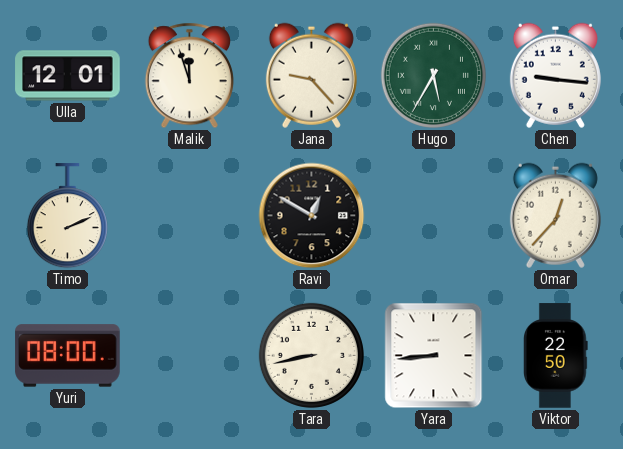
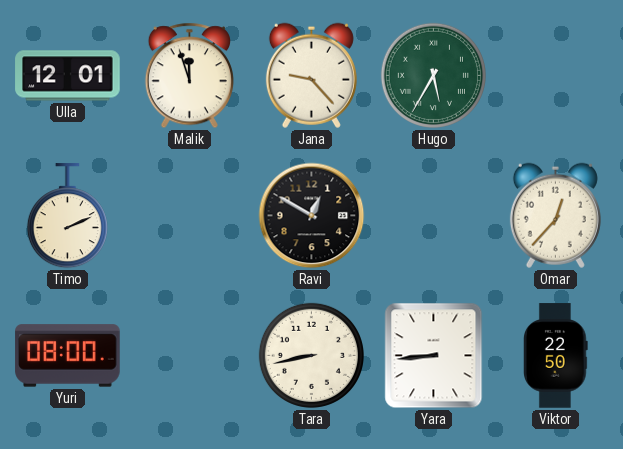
Chen: 9:16 -> none (555, 75)
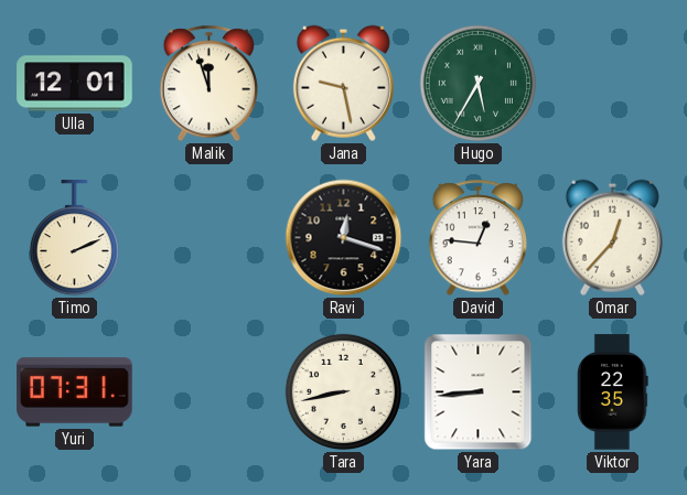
Jana: 9:23 -> 9:28 (343, 83)
Ravi: 12:50 -> 12:18 (344, 238)
David: none -> 12:46 (477, 238)
Yuri: 08:00 -> 07:31 (75, 392)
Viktor: 22:50 -> 22:35 (613, 392)
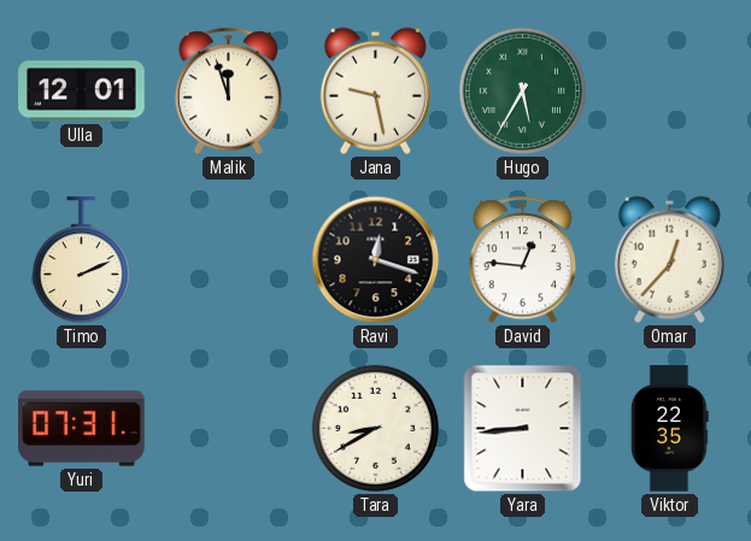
Tara: 8:43 -> 8:40 (375, 428)
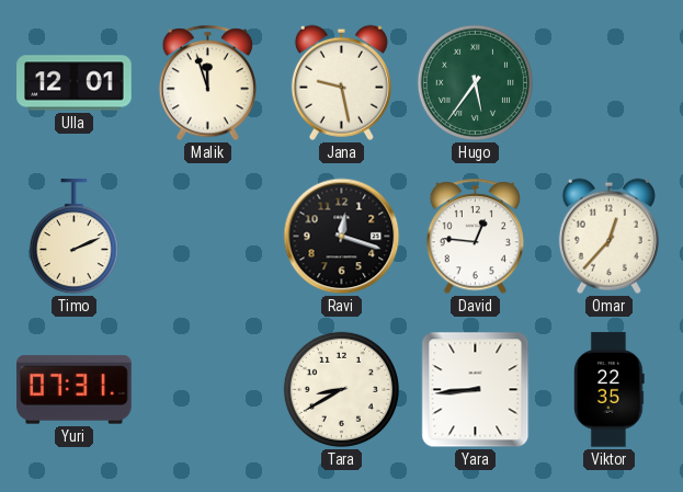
Hugo: 5:35 -> 5:36 (475, 82)
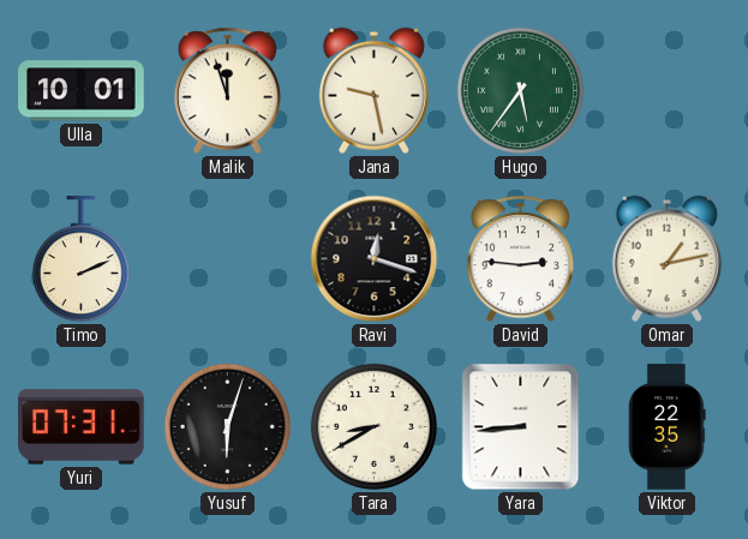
Ulla: 12:01 -> 10:01 (82, 91)
David: 12:46 -> 2:46 (520, 259)
Omar: 12:37 -> 1:13 (666, 258)
Yusuf: none -> 6:03 (227, 426)
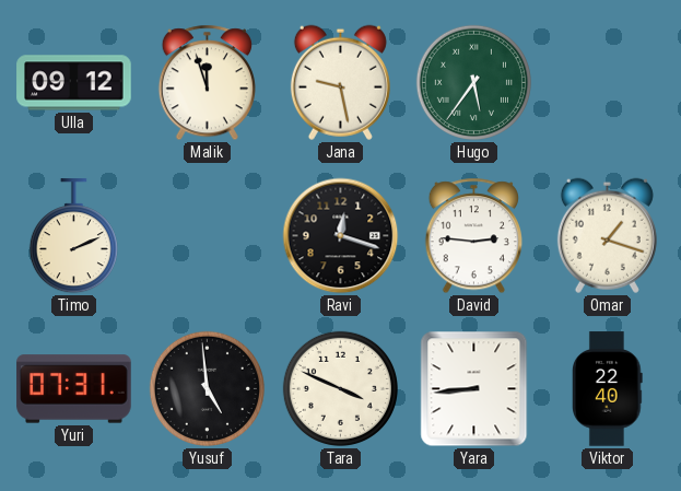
Ulla: 10:01 -> 09:12 (74, 83)
Omar: 1:13 -> 1:18 (607, 235)
Yusuf: 6:03 -> 4:59 (207, 388)
Tara: 8:40 -> 3:49 (340, 388)
Viktor: 22:35 -> 22:40 (608, 389)
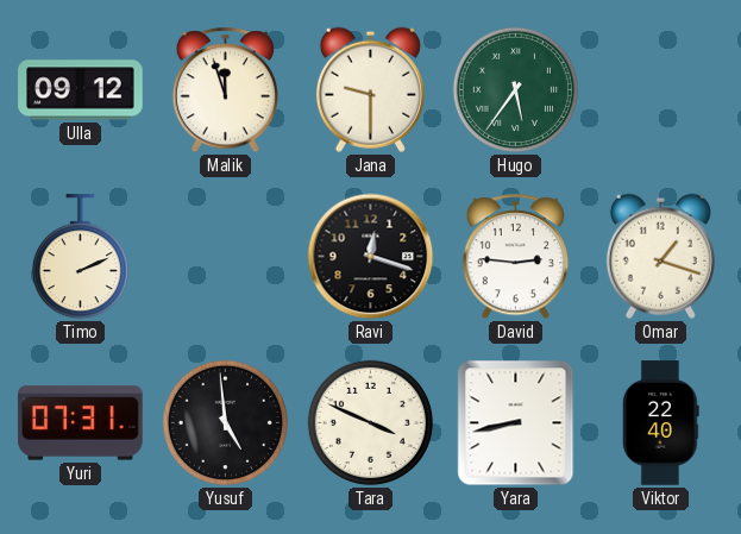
Jana: 9:28 -> 9:30 (370, 89)
Yara: 8:44 -> 8:43 (516, 423)
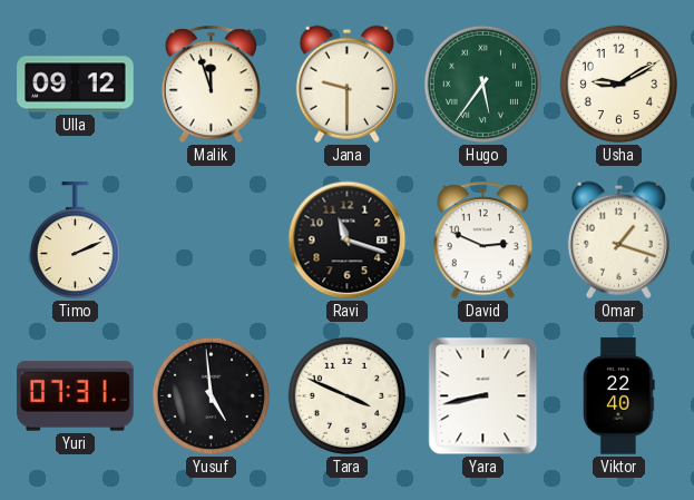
Usha: none -> 9:10 (618, 84)
Ravi: 12:18 -> 11:18 (348, 241)
David: 2:46 -> 2:49 (482, 241)
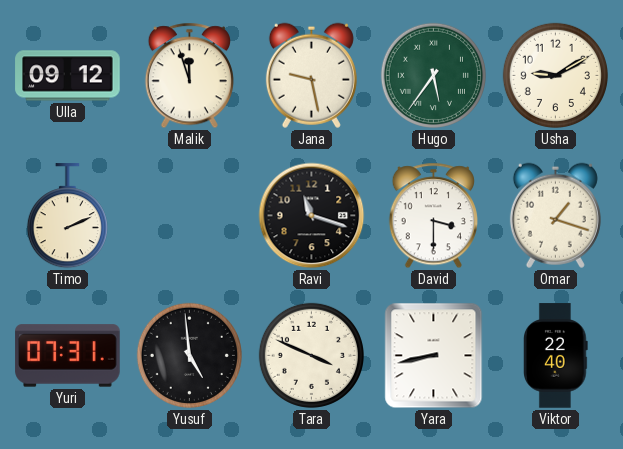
Jana: 9:30 -> 9:28 (311, 75)
David: 2:49 -> 3:30 (433, 216)
